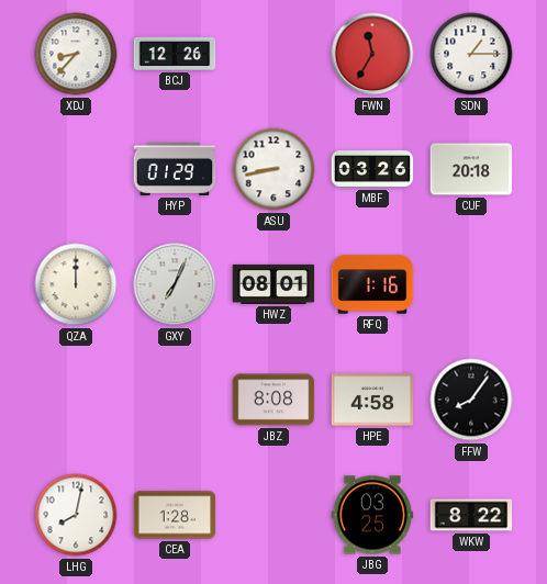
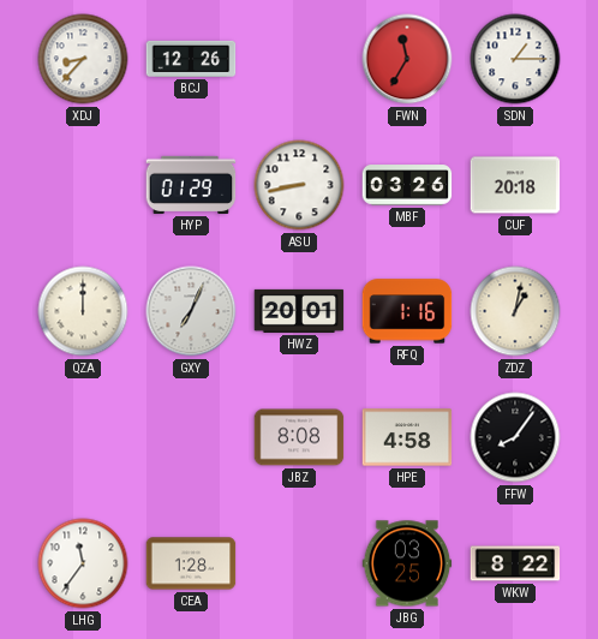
HWZ: 08:01 -> 20:01 (299, 311)
ZDZ: none -> 1:02 (515, 311)
LHG: 8:02 -> 11:36 (83, 563)
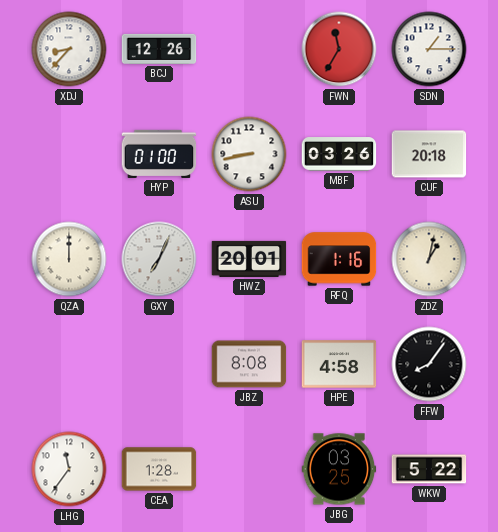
HYP: 01:29 -> 01:00 (159, 154)
WKW: 8:22 -> 5:22 (429, 469)
